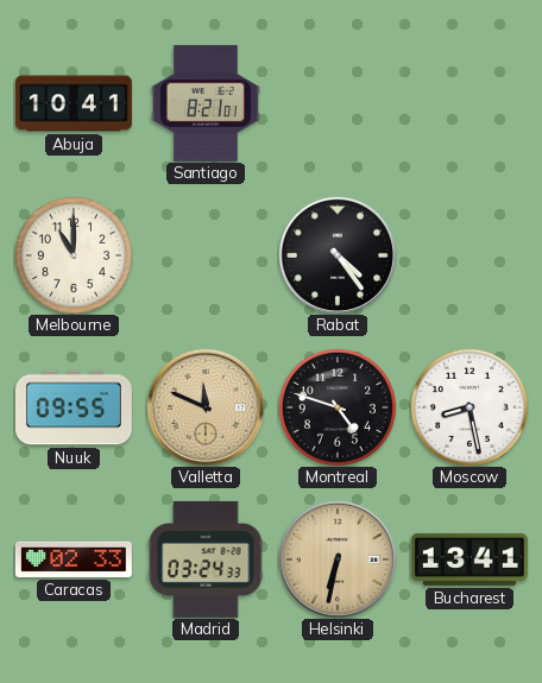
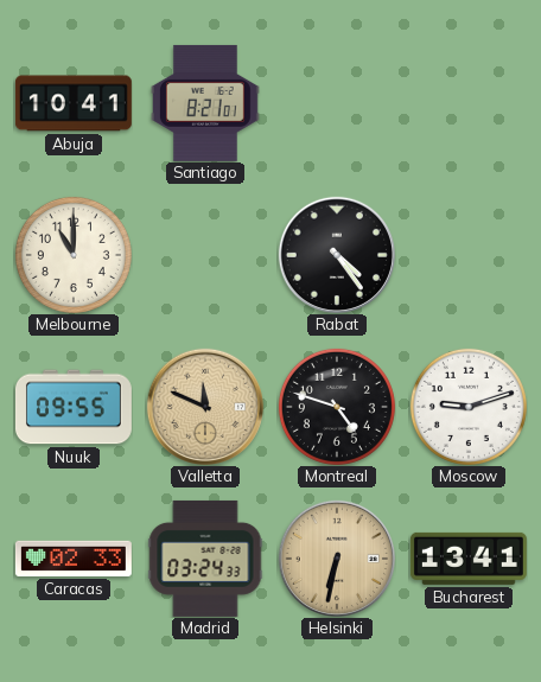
Moscow: 8:28 -> 9:12 (469, 407)
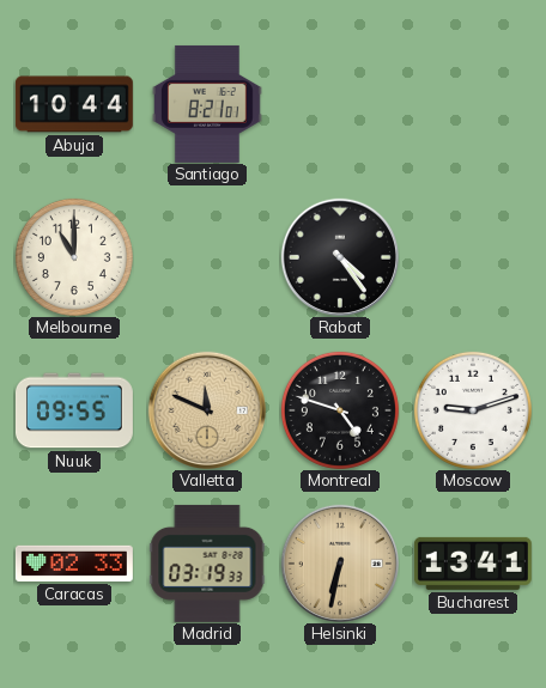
Abuja: 10:41 -> 10:44 (74, 104)
Madrid: 03:24 -> 03:19 (207, 564)
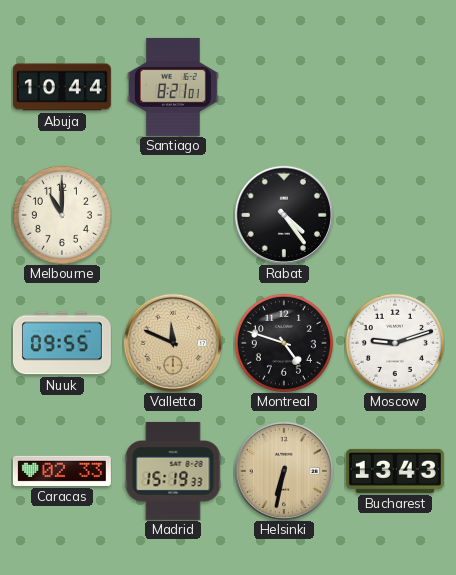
Madrid: 03:19 -> 15:19 (173, 471)
Bucharest: 13:41 -> 13:43 (395, 471)
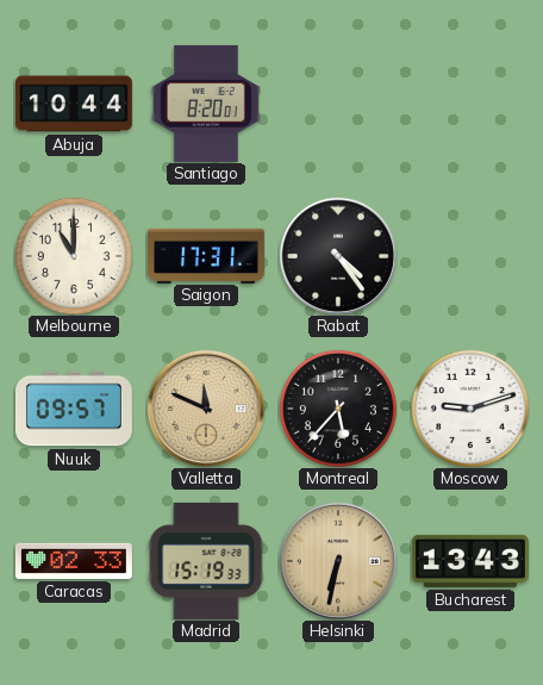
Santiago: 8:21 -> 8:20 (206, 104)
Saigon: none -> 17:31 (206, 255)
Nuuk: 09:55 -> 09:57 (74, 409)
Montreal: 4:48 -> 5:37 (338, 409)
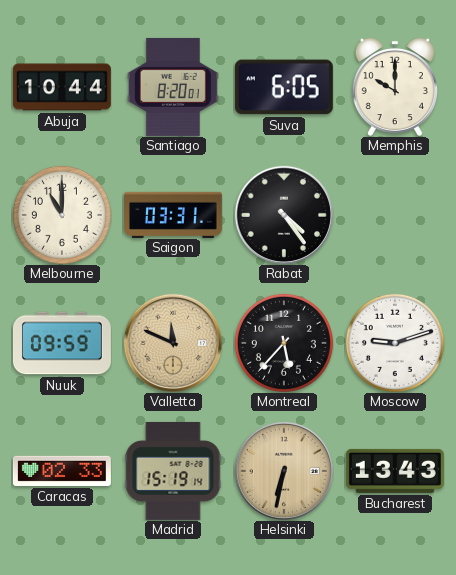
Suva: none -> 6:05 (284, 87)
Memphis: none -> 10:00 (395, 87)
Saigon: 17:31 -> 03:31 (173, 214)
Nuuk: 09:57 -> 09:59 (62, 343)
Madrid: 15:19:33 -> 15:19:14 (173, 471)
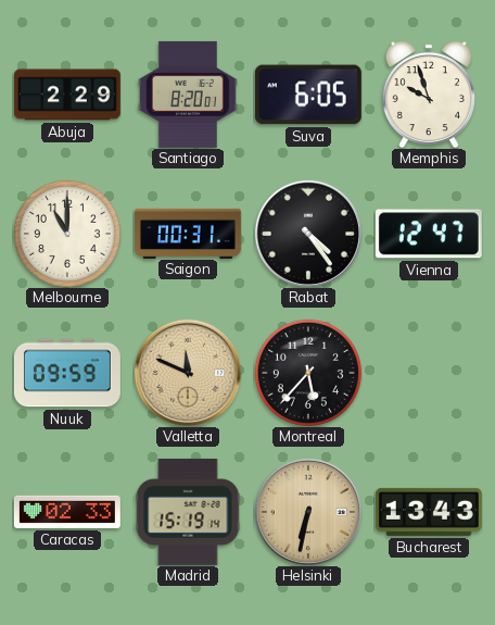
Abuja: 10:44 -> 2:29 (67, 95)
Memphis: 10:00 -> 9:57 (429, 95)
Saigon: 03:31 -> 00:31 (188, 233)
Vienna: none -> 12:47 (429, 234)
Moscow: 9:12 -> none (395, 343)
